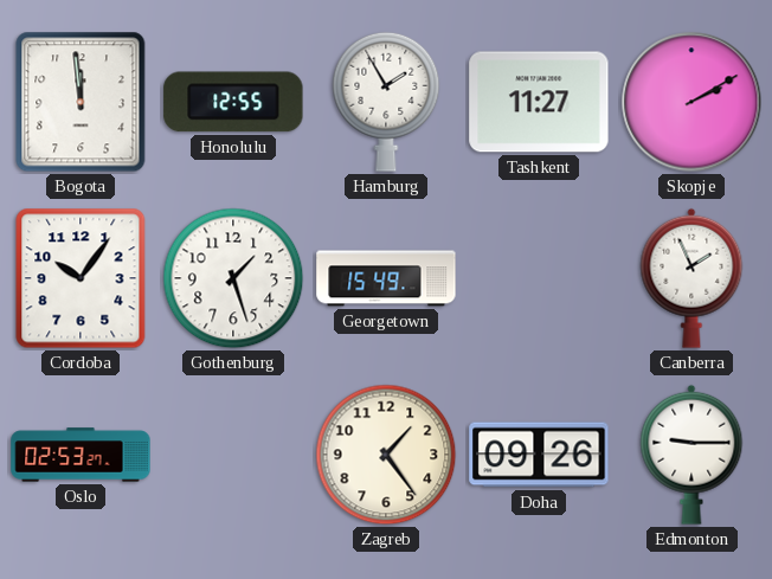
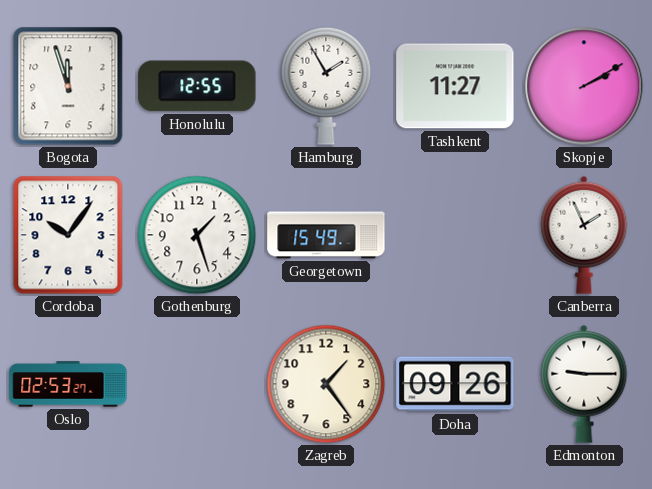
Bogota: 11:59 -> 11:57 (68, 86)
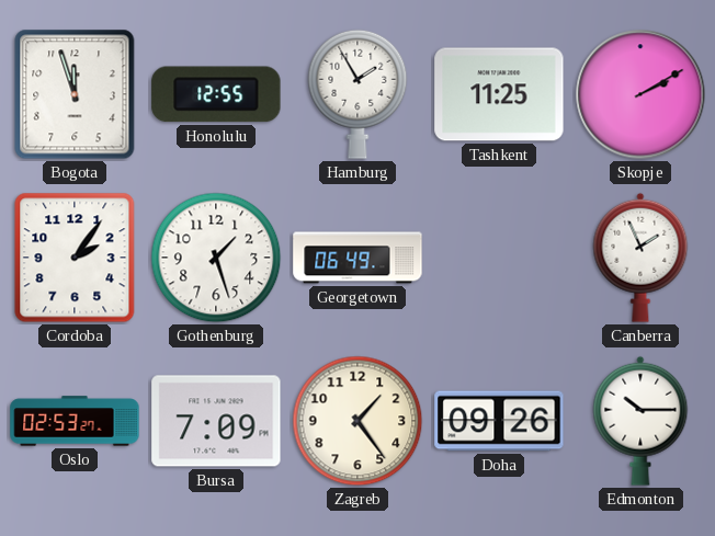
Tashkent: 11:27 -> 11:25 (499, 94)
Cordoba: 10:06 -> 2:06 (75, 258)
Georgetown: 15:49 -> 06:49 (357, 258)
Bursa: none -> 7:09 (216, 421)
Edmonton: 9:15 -> 10:15 (640, 421)
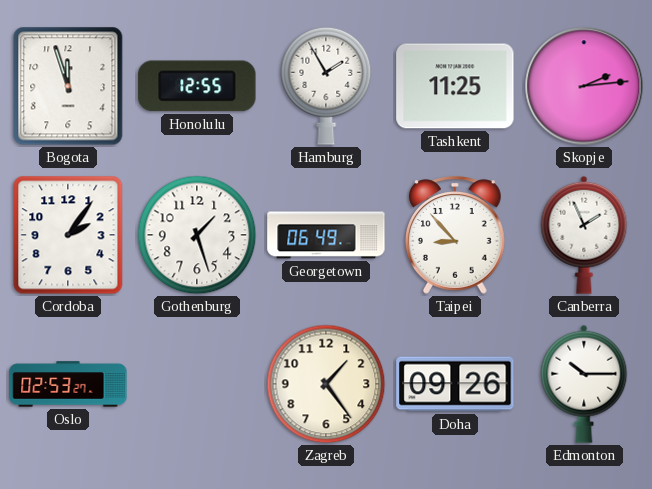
Skopje: 2:10 -> 2:14 (584, 86)
Taipei: none -> 8:53 (456, 235)
Bursa: 7:09 -> none (216, 421)
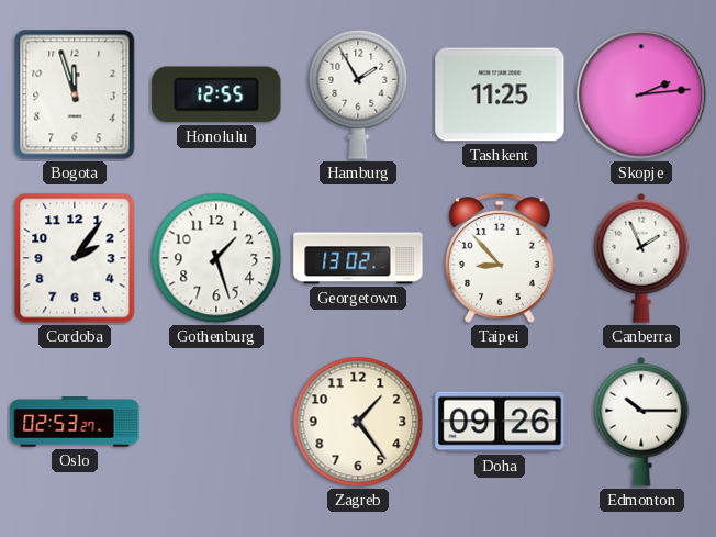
Georgetown: 06:49 -> 13:02 (358, 258)
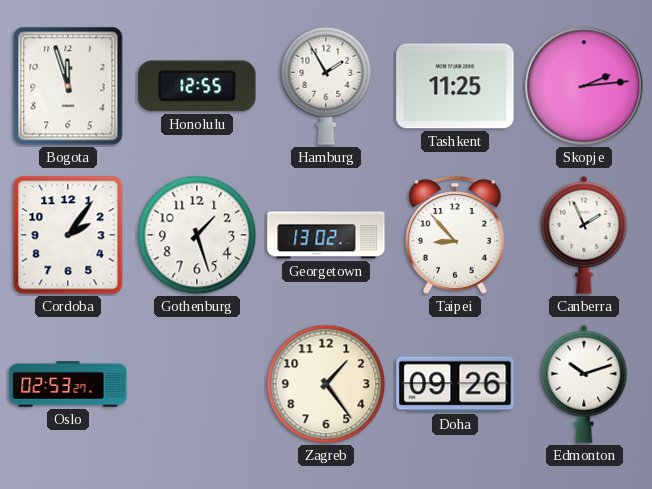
Edmonton: 10:15 -> 10:12 (584, 384)
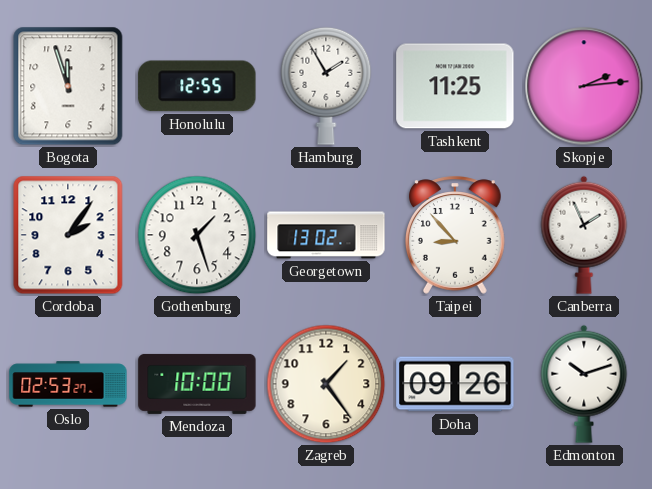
Mendoza: none -> 10:00 (197, 384)
